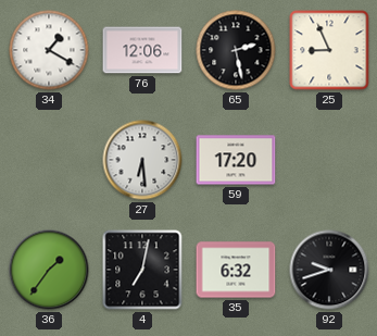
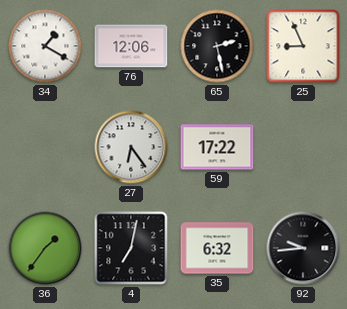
27: 6:29 -> 6:24 (131, 147)
59: 17:20 -> 17:22 (217, 147)
92: 9:42 -> 9:44 (303, 248)
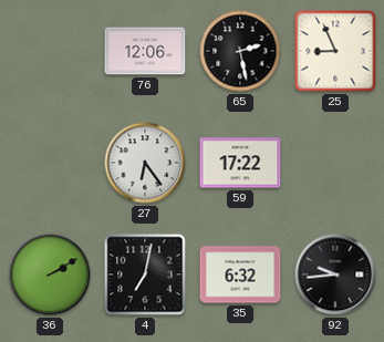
34: 1:20 -> none (45, 46)
36: 1:36 -> 2:10 (50, 274)
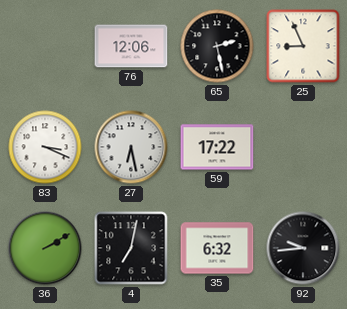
83: none -> 3:19 (45, 147)
27: 6:24 -> 6:28 (131, 147)
